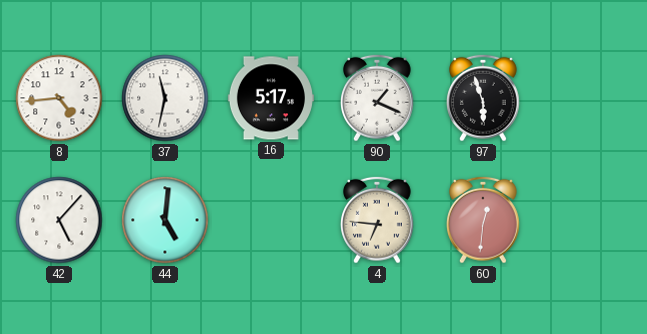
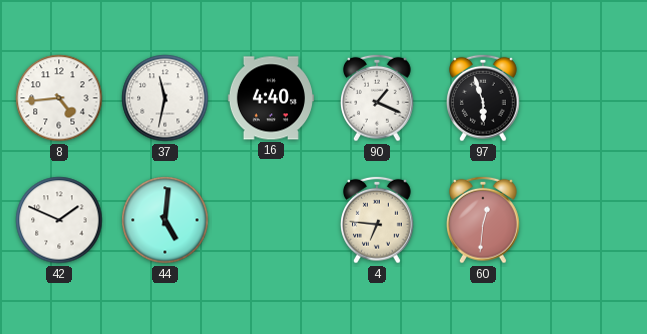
16: 5:17 -> 4:40 (271, 98)
42: 5:07 -> 1:49 (59, 220)
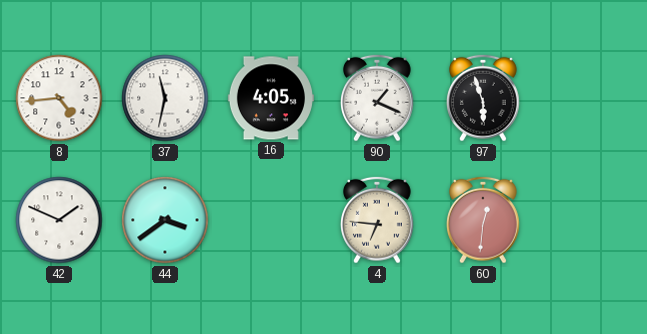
16: 4:40 -> 4:05 (271, 98)
44: 5:01 -> 3:39 (165, 220)
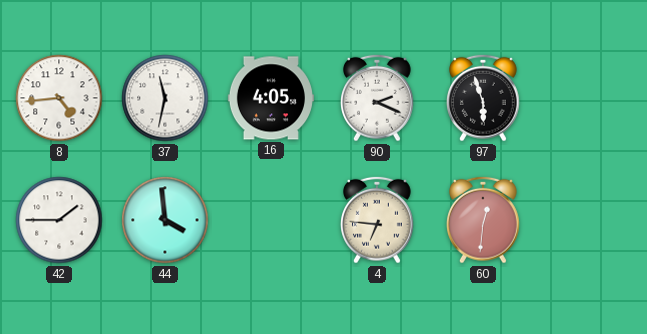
90: 1:19 -> 2:19 (378, 98)
42: 1:49 -> 1:45 (59, 220)
44: 3:39 -> 3:59 (165, 220)
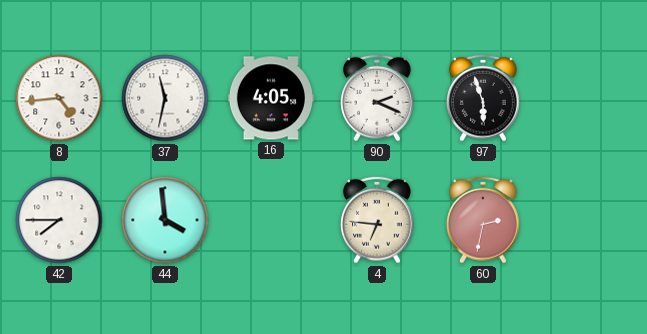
42: 1:45 -> 7:45 (59, 220)
60: 12:31 -> 2:32 (484, 220)
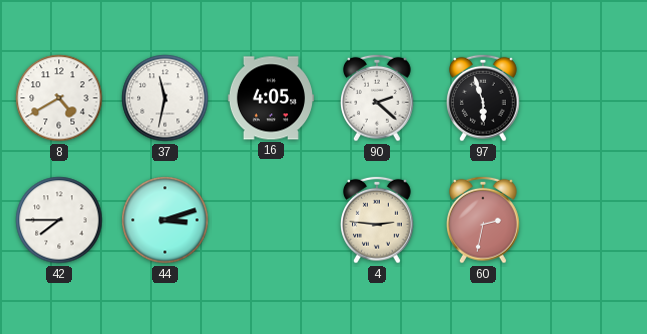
8: 4:44 -> 4:40 (59, 98)
90: 2:19 -> 2:22 (378, 98)
44: 3:59 -> 3:12 (165, 220)
4: 6:46 -> 2:46 (378, 220)
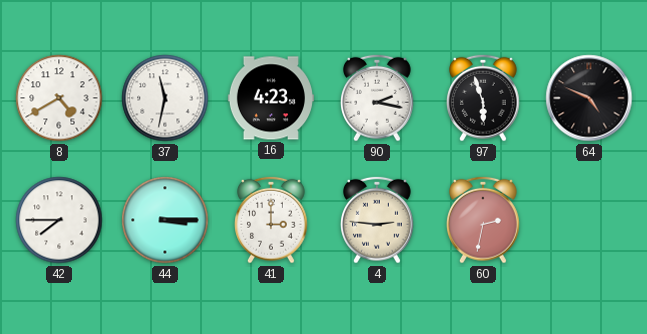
16: 4:05 -> 4:23 (271, 98)
90: 2:22 -> 2:17 (378, 98)
64: none -> 4:49 (589, 98)
44: 3:12 -> 3:15 (165, 220)
41: none -> 3:00 (272, 220)
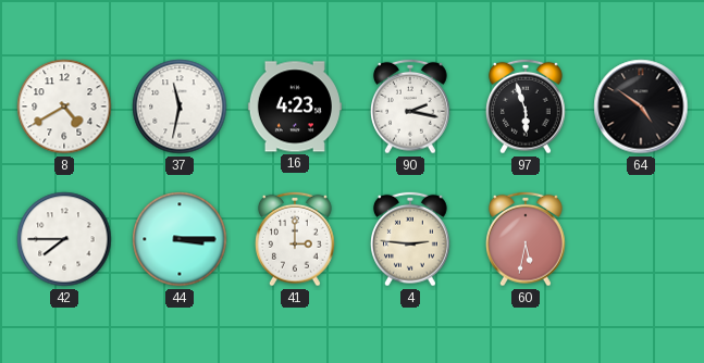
64: 4:49 -> 4:51 (641, 107)
60: 2:32 -> 5:32 (527, 239)
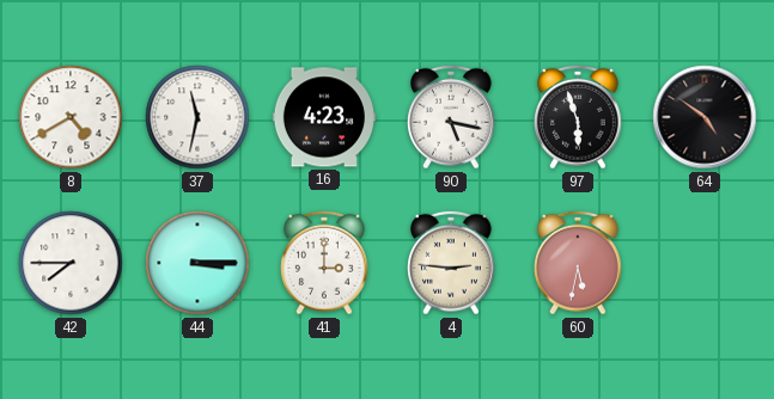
90: 2:17 -> 5:17 (452, 117)
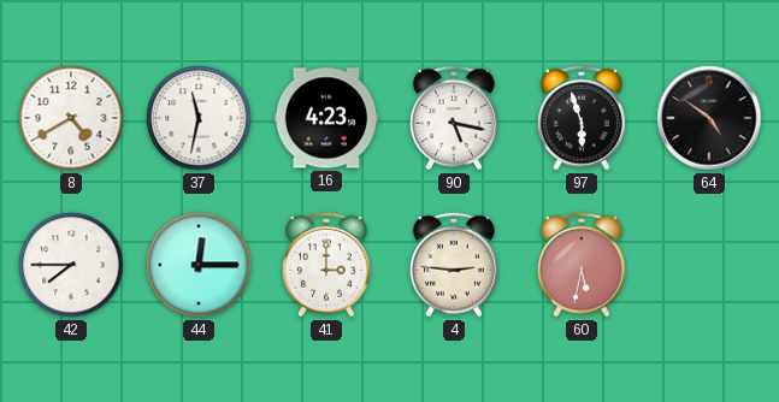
44: 3:15 -> 12:15 (199, 265)
